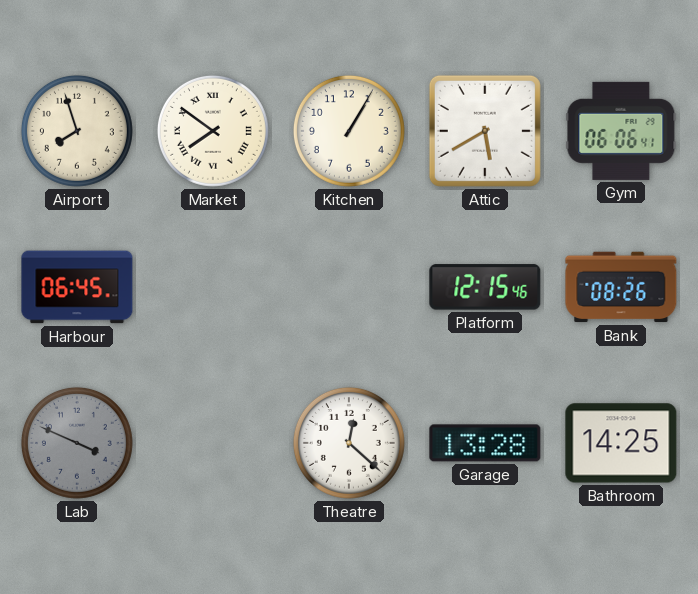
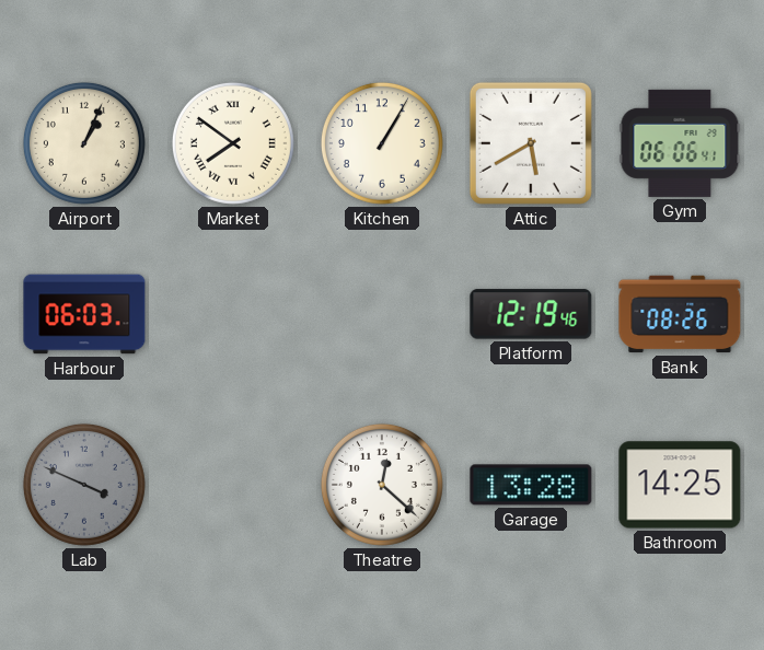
Airport: 7:57 -> 1:04 (84, 143)
Harbour: 06:45 -> 06:03 (84, 314)
Platform: 12:15 -> 12:19 (531, 314)
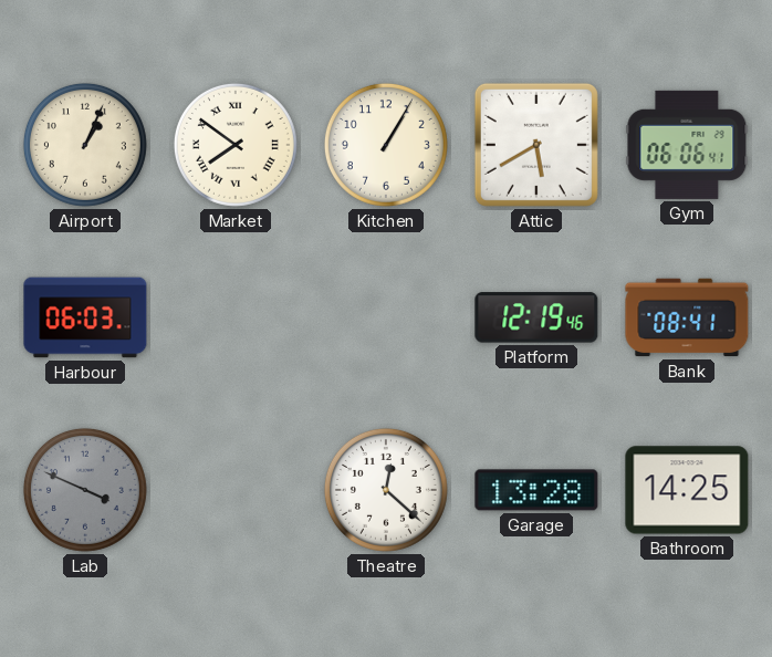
Bank: 08:26 -> 08:41 (687, 317)
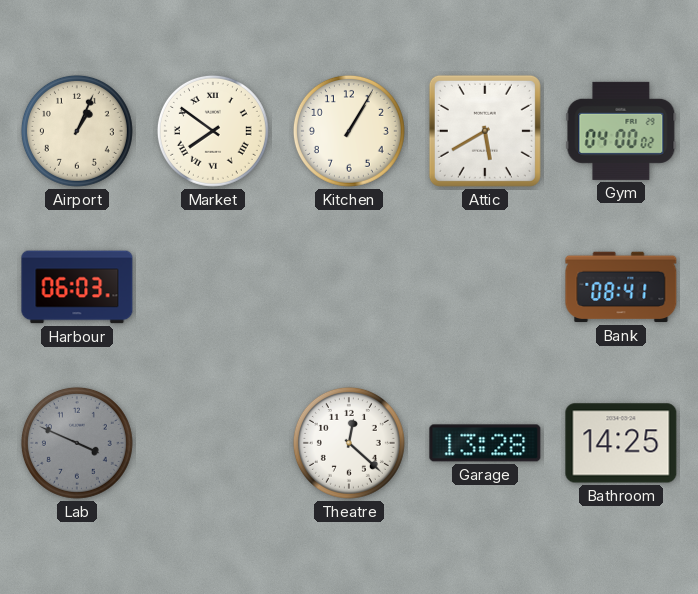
Gym: 06:06 -> 04:00 (621, 131)
Platform: 12:19 -> none (536, 317)
